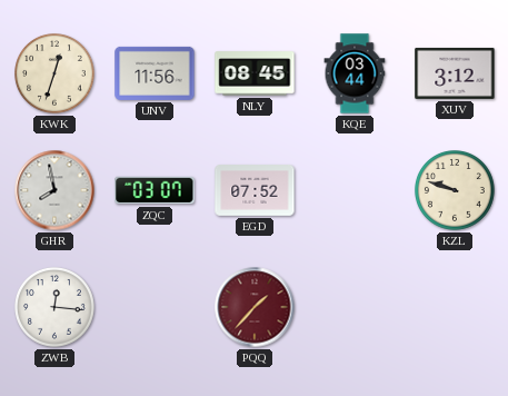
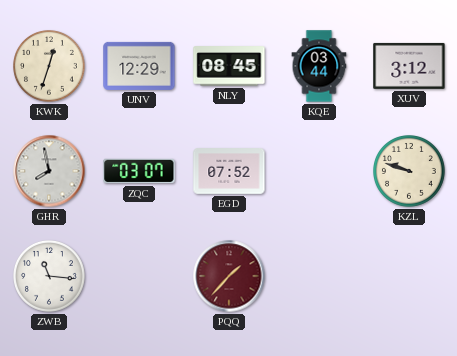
UNV: 11:56 -> 12:29 (139, 66)
ZWB: 12:16 -> 11:16 (50, 277)
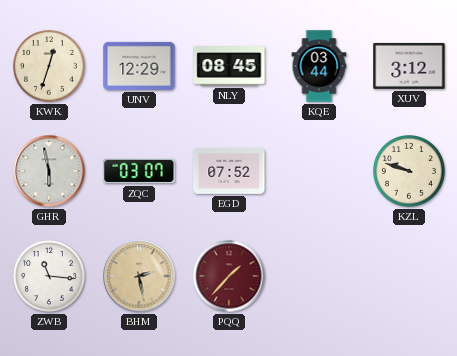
GHR: 7:58 -> 5:58 (49, 171)
BHM: none -> 2:28 (139, 276)
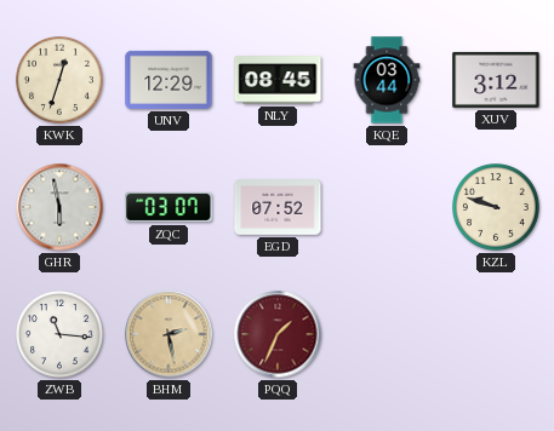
PQQ: 1:37 -> 1:34 (278, 334)
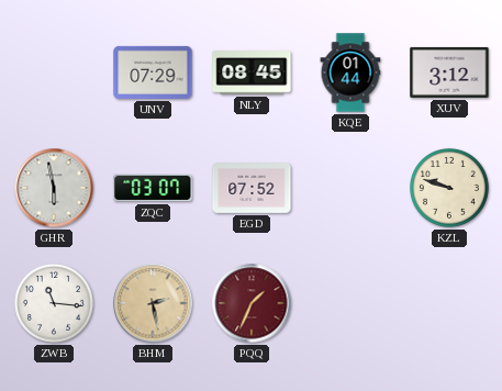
KWK: 12:33 -> none (61, 81)
UNV: 12:29 -> 07:29 (153, 72)
KQE: 03:44 -> 01:44 (350, 72)
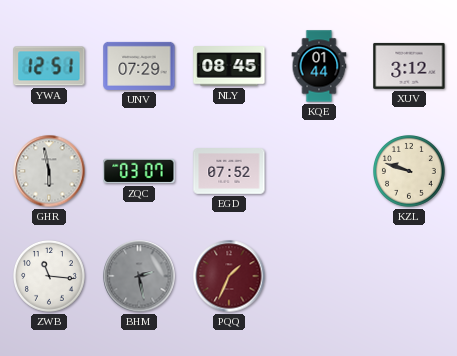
YWA: none -> 12:51 (49, 66)
BHM dial: champagne -> grey (139, 276)
